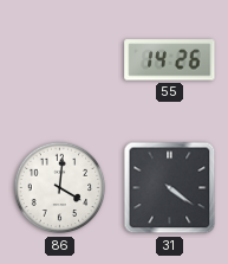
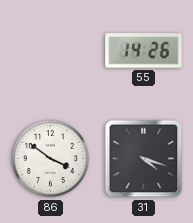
86: 4:01 -> 3:51 (51, 159)
31: 4:21 -> 4:18 (144, 159)
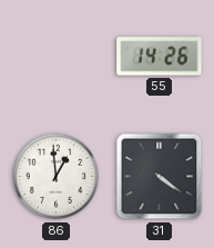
86: 3:51 -> 12:59 (57, 177)
31: 4:18 -> 4:21 (160, 177)
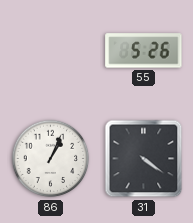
55: 14:26 -> 5:26 (144, 51)
86: 12:59 -> 1:04 (51, 159)
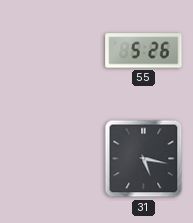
86: 1:04 -> none (51, 159)
31: 4:21 -> 5:17 (144, 159)
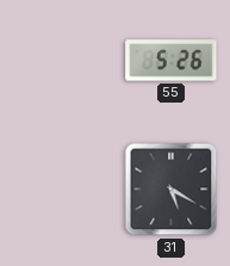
31: 5:17 -> 5:20 (172, 190)
